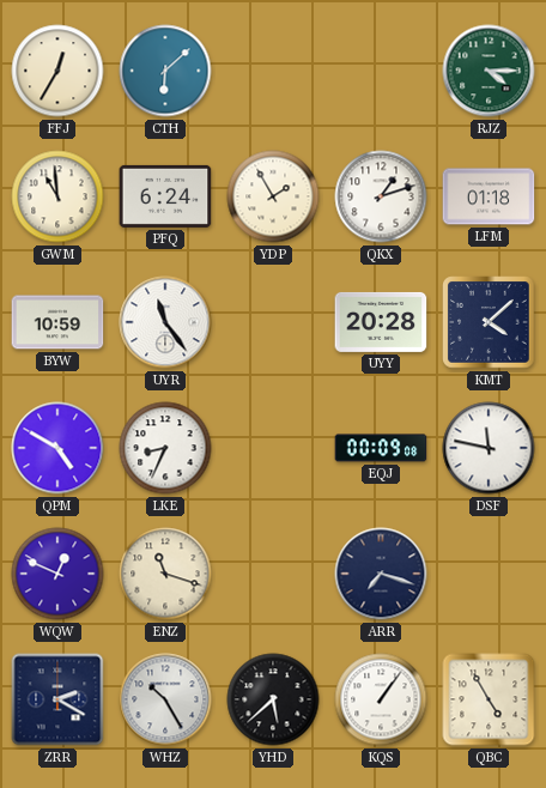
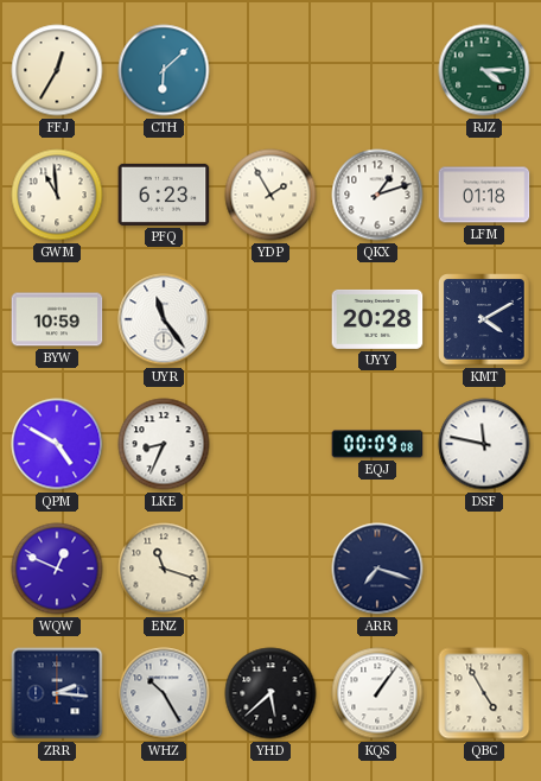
PFQ: 6:24 -> 6:23 (164, 195)
KMT: 4:08 -> 4:10 (484, 319)
ZRR: 2:20 -> 2:16 (57, 693)
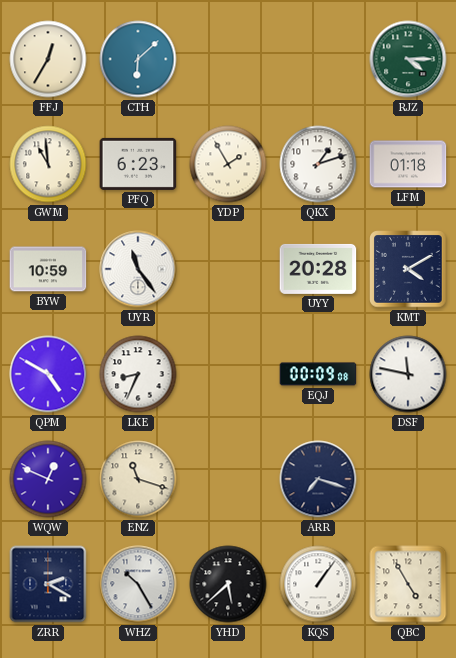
ZRR: 2:16 -> 2:20 (48, 584)
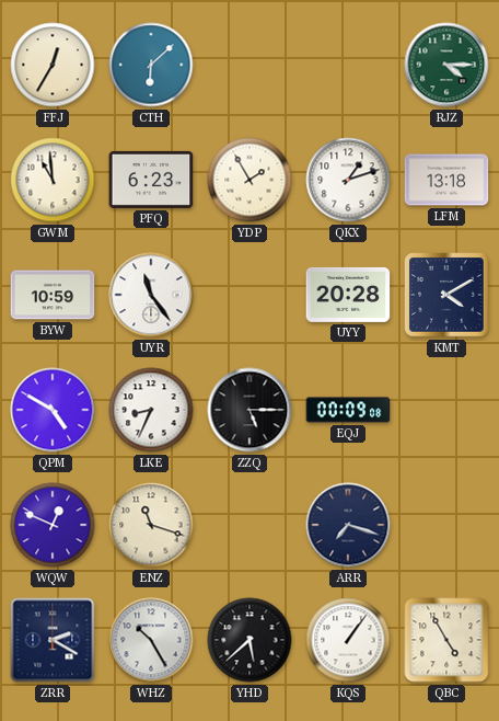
LFM: 01:18 -> 13:18 (446, 180)
ZZQ: none -> 5:15 (249, 410)
DSF: 11:47 -> none (408, 374)
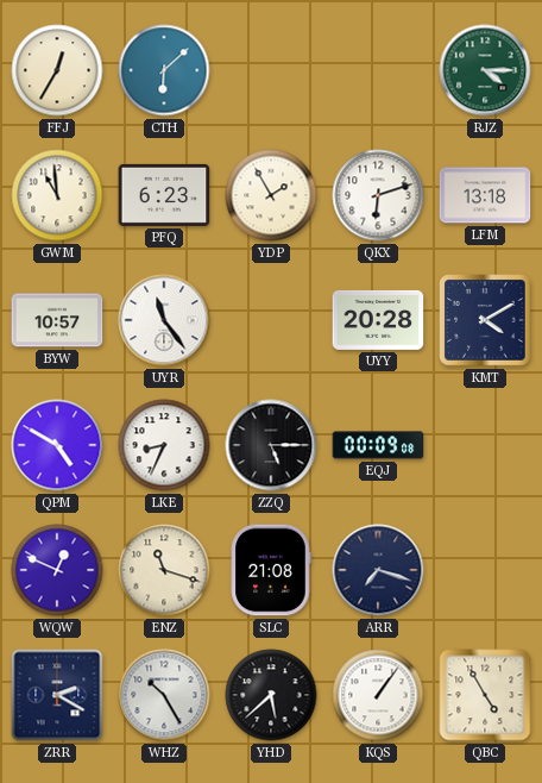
QKX: 1:12 -> 6:12 (378, 195)
BYW: 10:59 -> 10:57 (57, 320)
SLC: none -> 21:08 (271, 570)
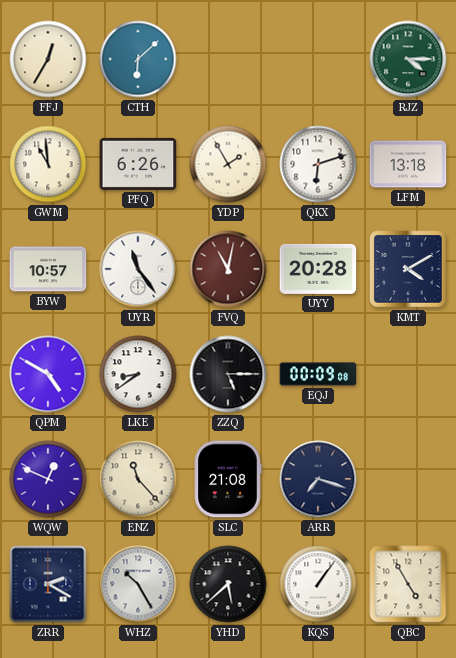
PFQ: 6:23 -> 6:26 (138, 164)
FVQ: none -> 11:02 (228, 269)
LKE: 8:34 -> 8:39 (138, 374)
ENZ: 11:18 -> 11:23 (138, 479)
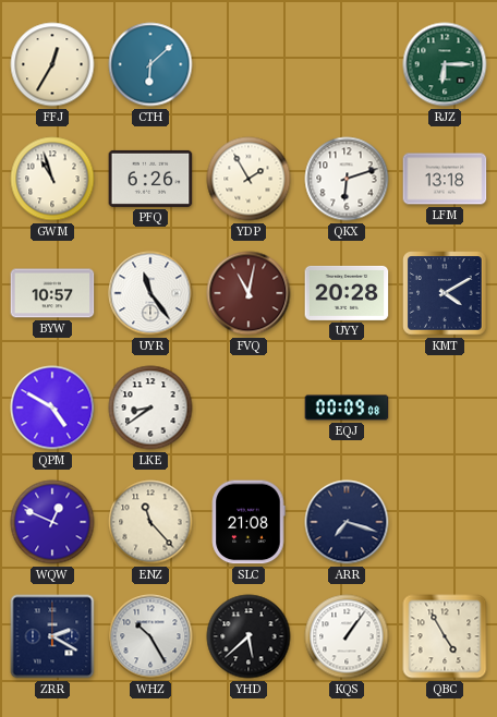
RJZ: 4:15 -> 6:15 (445, 64)
GWM: 10:59 -> 10:57 (52, 179)
ZZQ: 5:15 -> none (228, 374)
